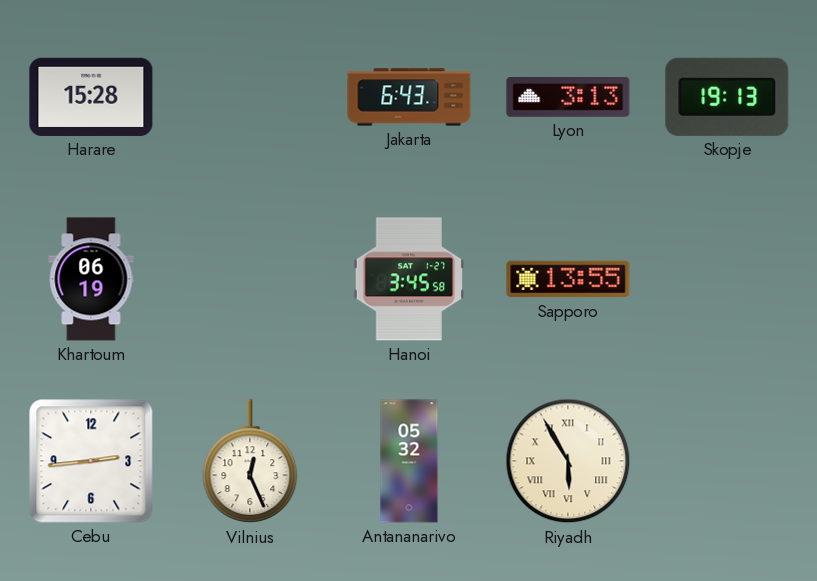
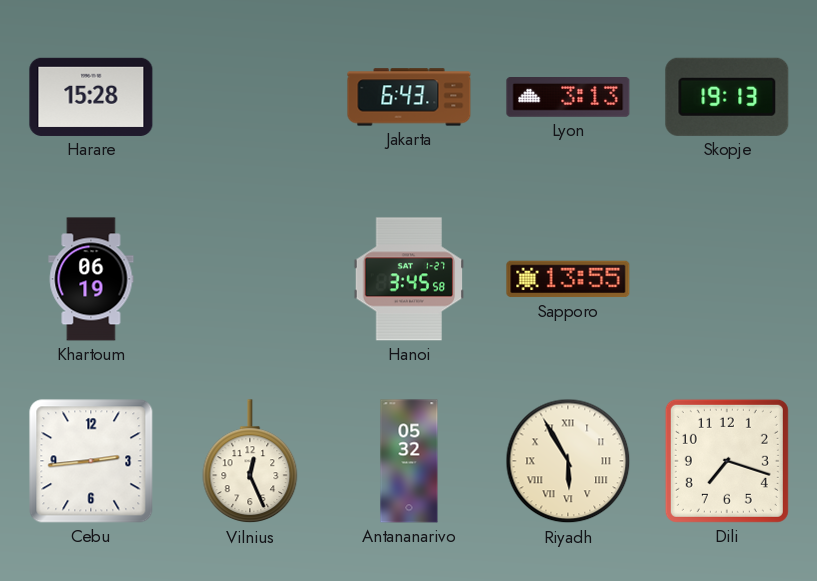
Dili: none -> 7:18 (727, 461)
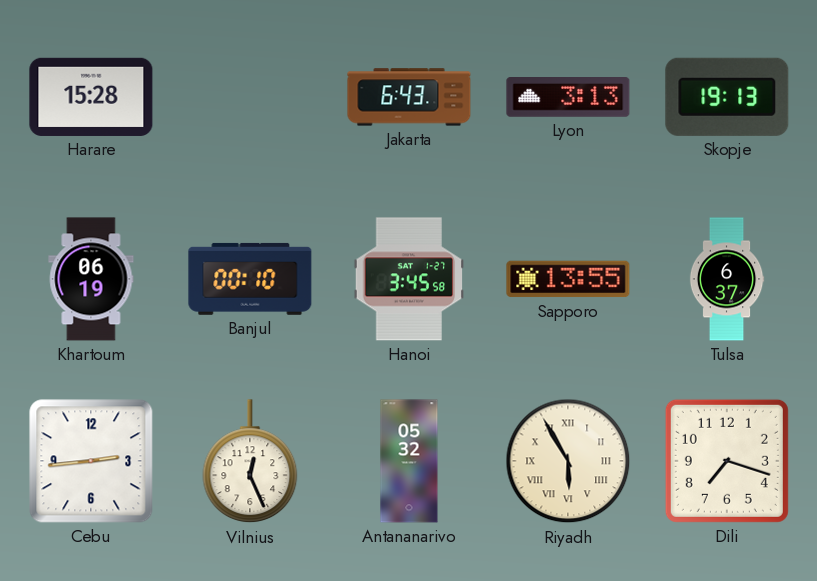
Banjul: none -> 00:10 (250, 279)
Tulsa: none -> 6:37 (727, 279)
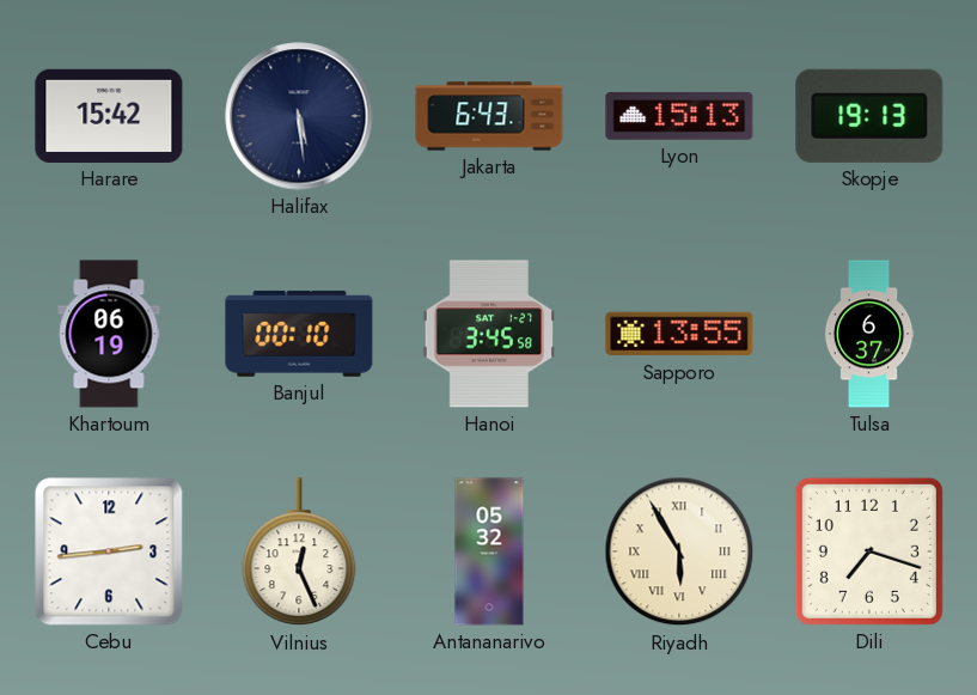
Harare: 15:28 -> 15:42 (109, 116)
Halifax: none -> 5:29 (299, 116)
Lyon: 3:13 -> 15:13 (679, 117)
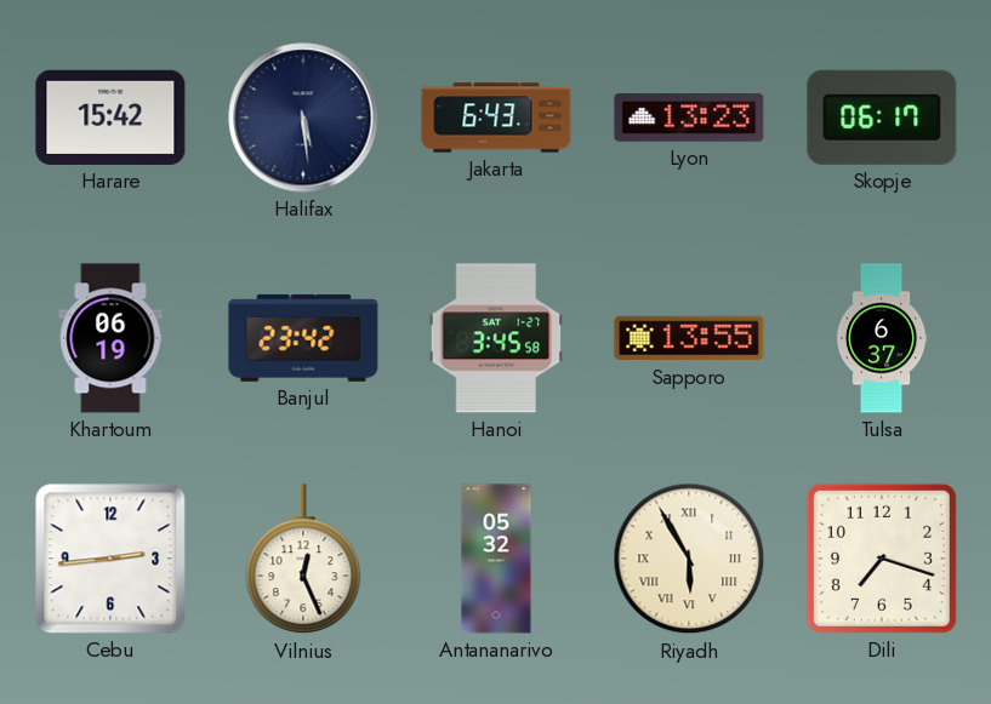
Lyon: 15:13 -> 13:23 (689, 119)
Skopje: 19:13 -> 06:17 (882, 118)
Banjul: 00:10 -> 23:42 (303, 338)
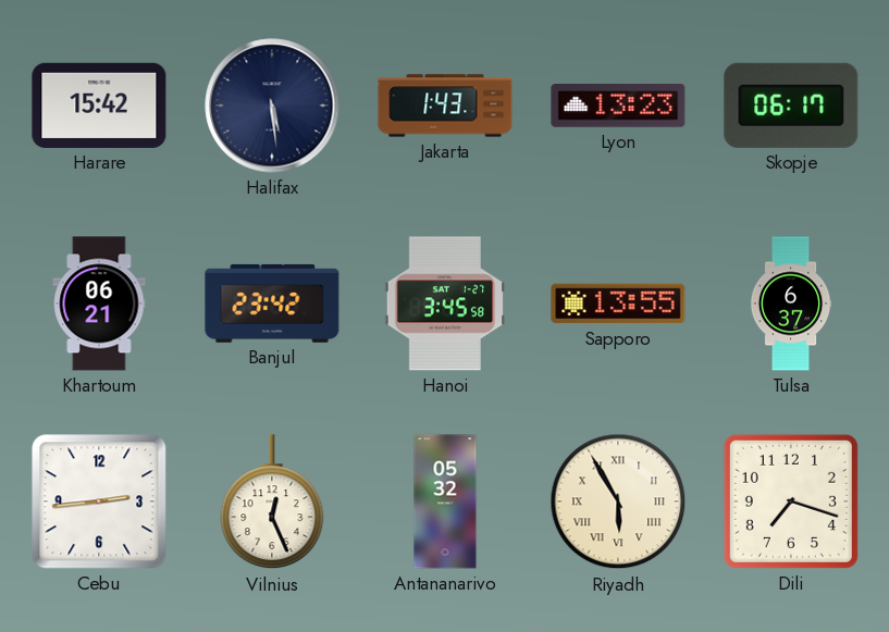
Jakarta: 6:43 -> 1:43 (445, 106)
Khartoum: 06:19 -> 06:21 (99, 303)
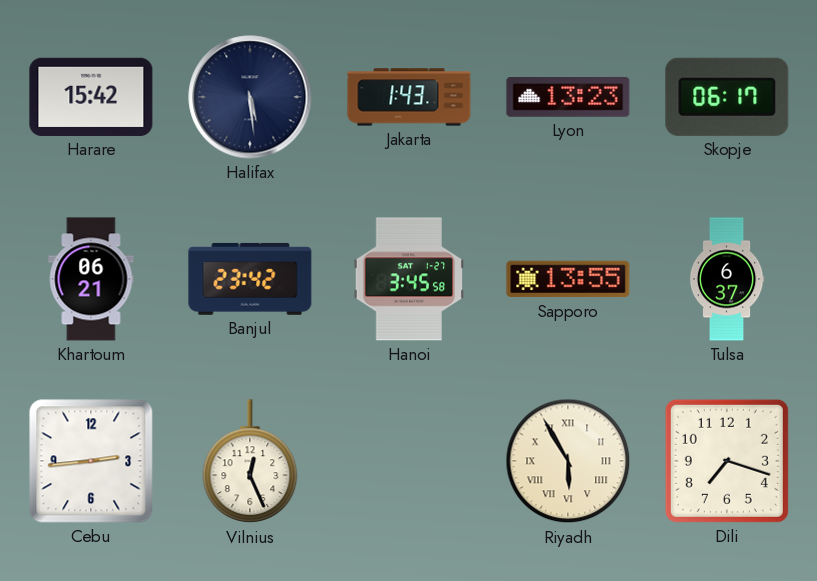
Antananarivo: 05:32 -> none (445, 501)
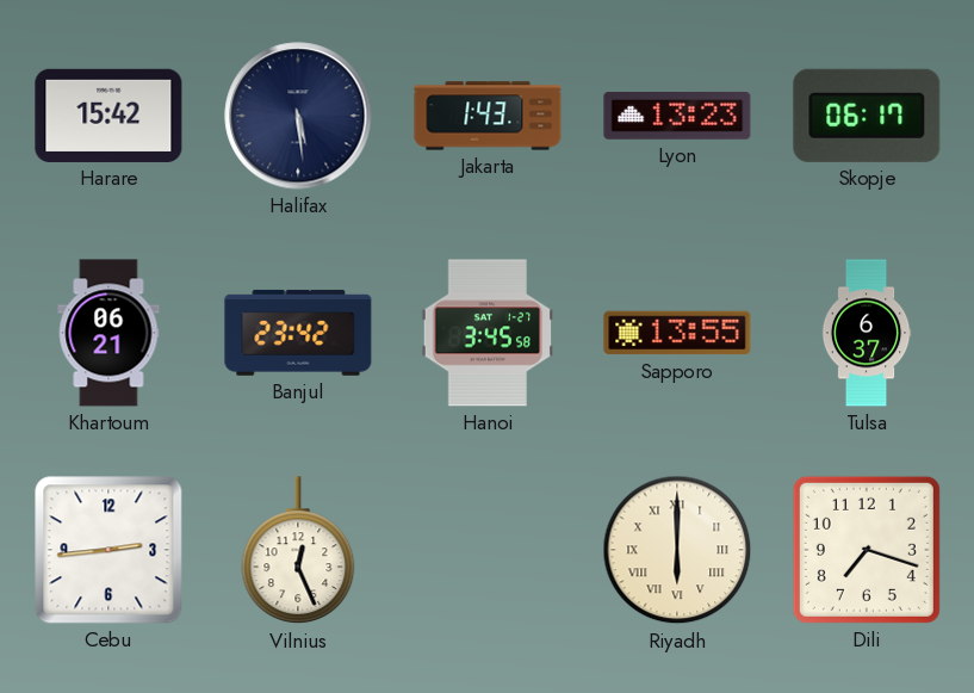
Riyadh: 5:55 -> 6:00 (677, 550)
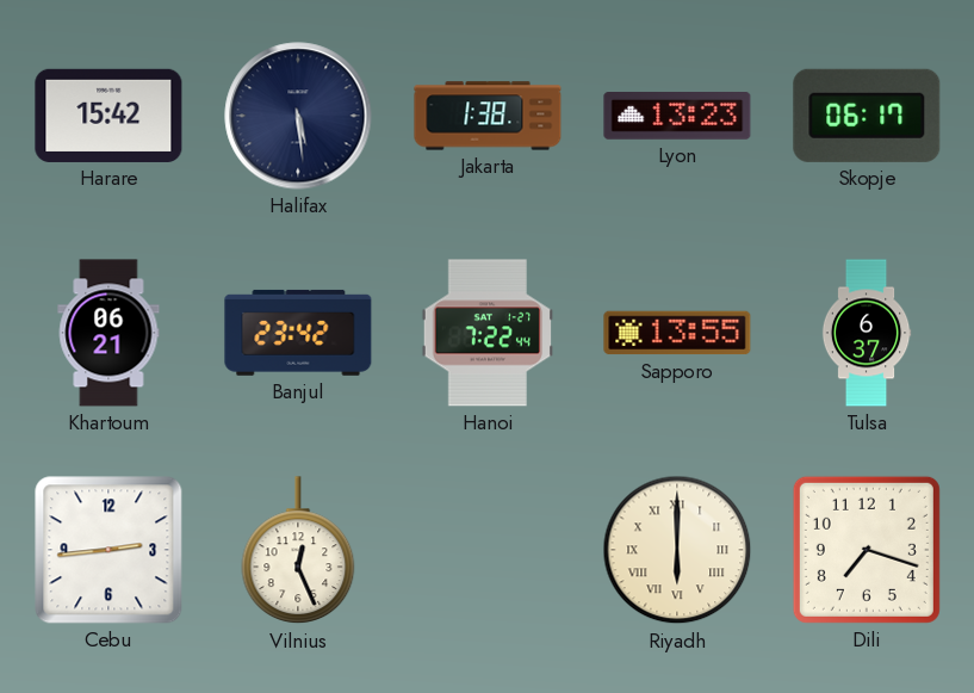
Jakarta: 1:43 -> 1:38 (488, 116)
Hanoi: 3:45 -> 7:22 (488, 333)
